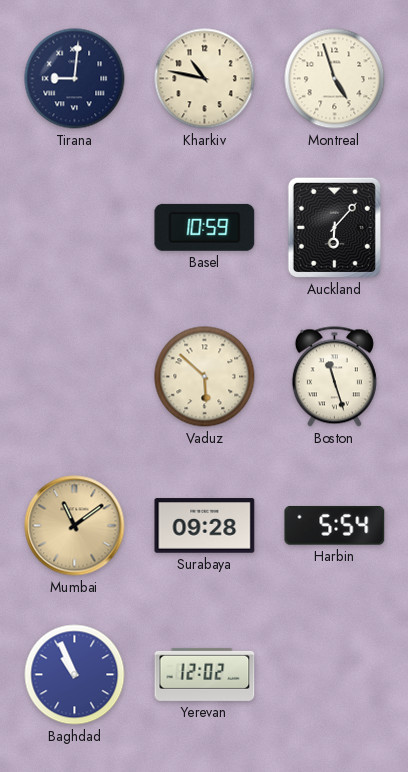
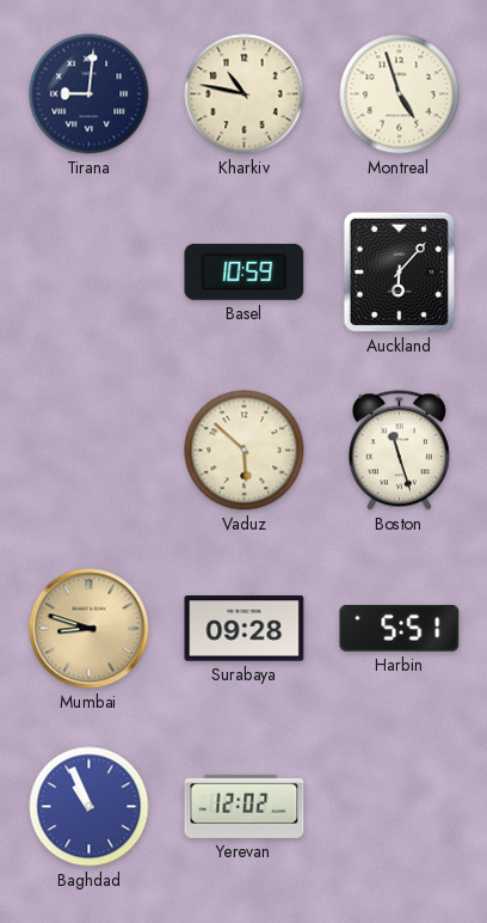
Mumbai: 11:09 -> 8:48 (90, 629)
Harbin: 5:54 -> 5:51 (400, 628)
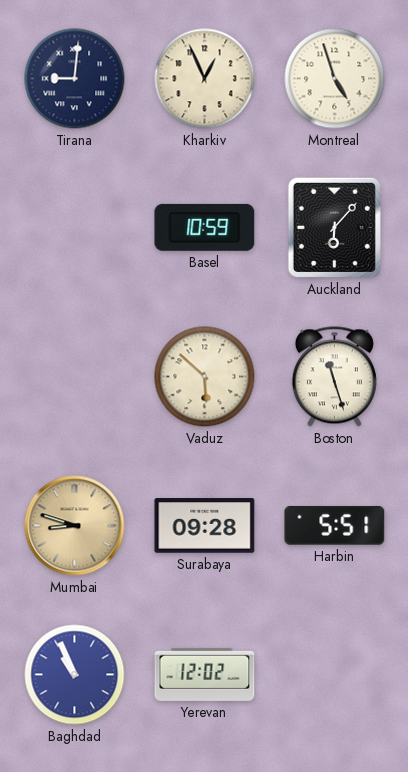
Kharkiv: 10:47 -> 12:56 (205, 79)
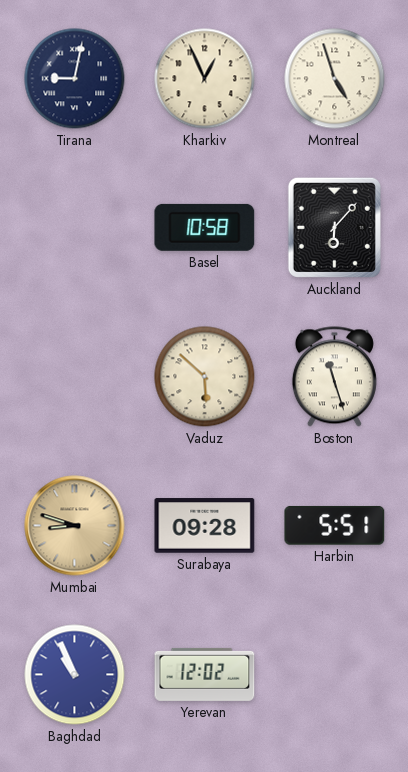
Tirana: 9:01 -> 9:02 (75, 79)
Basel: 10:59 -> 10:58 (205, 227)
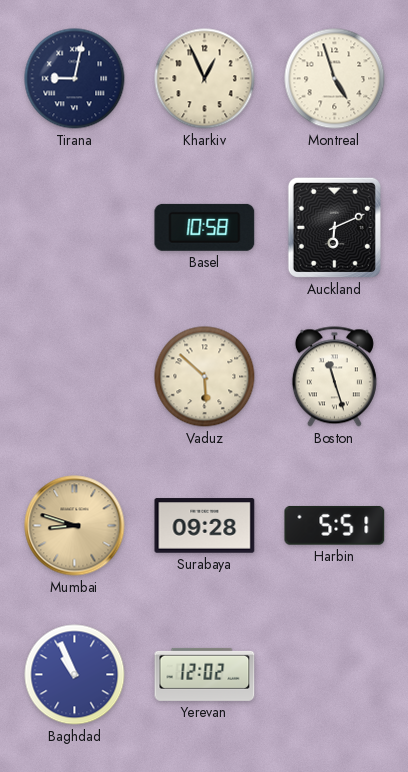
Auckland: 6:07 -> 6:11 (334, 227)
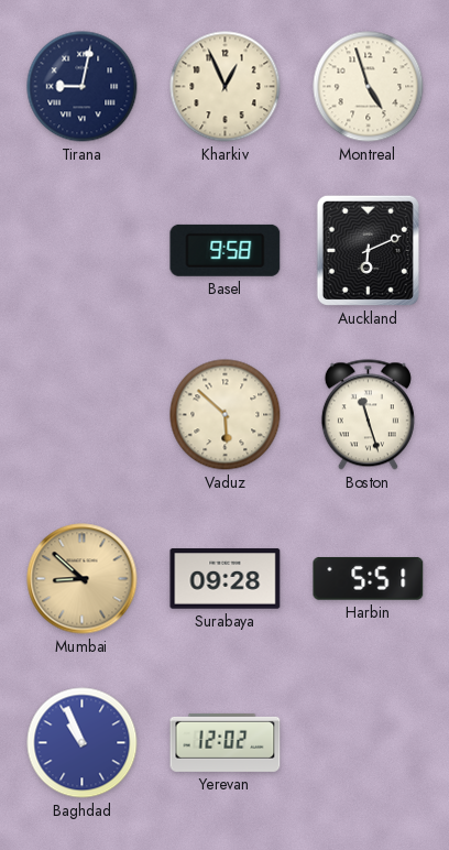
Basel: 10:58 -> 9:58 (226, 250)
Mumbai: 8:48 -> 8:52 (83, 579)
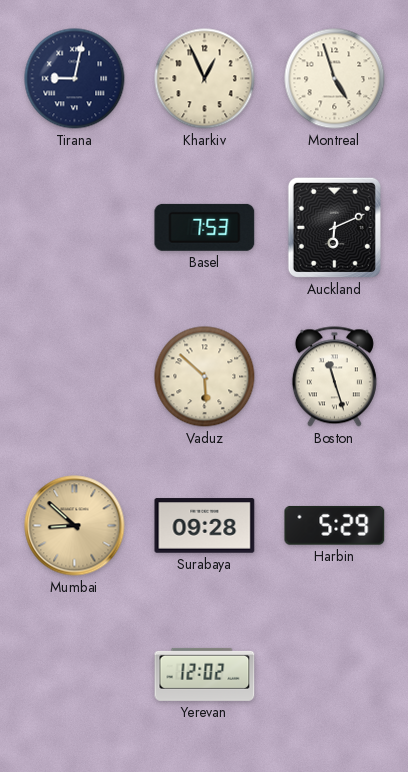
Basel: 9:58 -> 7:53 (205, 227)
Harbin: 5:51 -> 5:29 (335, 525)
Baghdad: 10:56 -> none (83, 743)
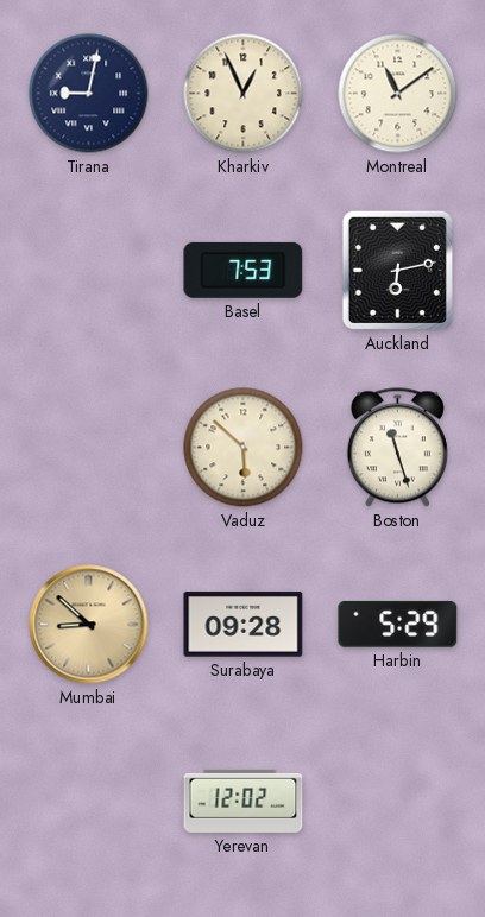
Montreal: 4:57 -> 11:09 (398, 94)
Auckland: 6:11 -> 6:13 (397, 270)
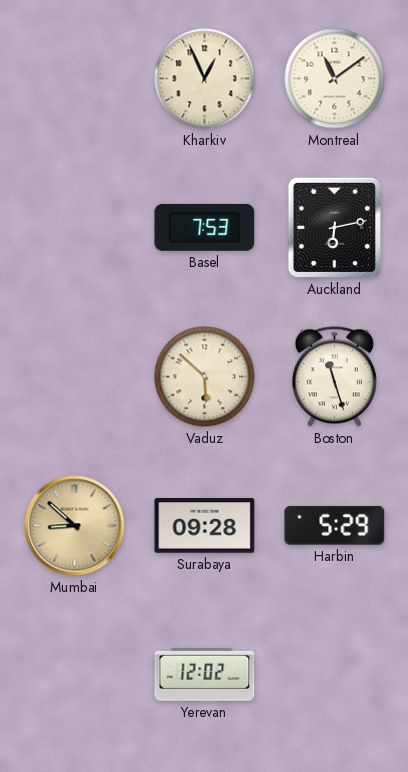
Tirana: 9:02 -> none (89, 94)
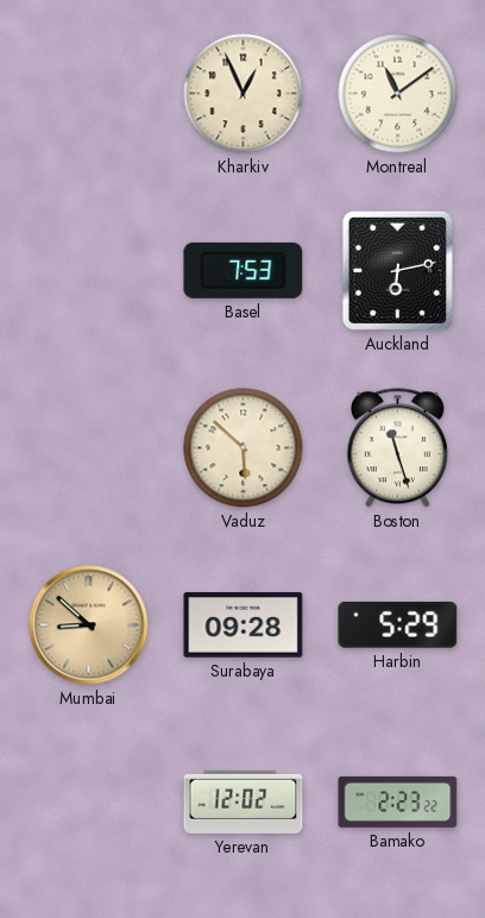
Bamako: none -> 2:23 (398, 801)
